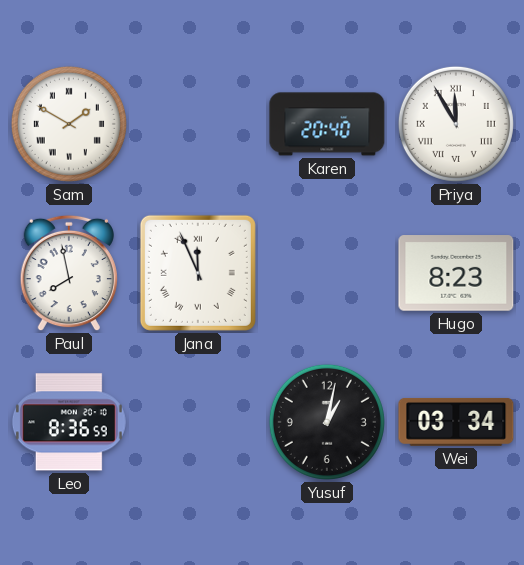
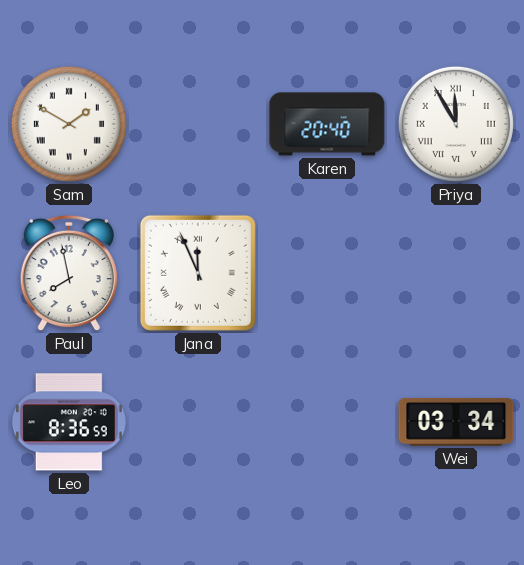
Hugo: 8:23 -> none (456, 273)
Yusuf: 1:02 -> none (327, 422)
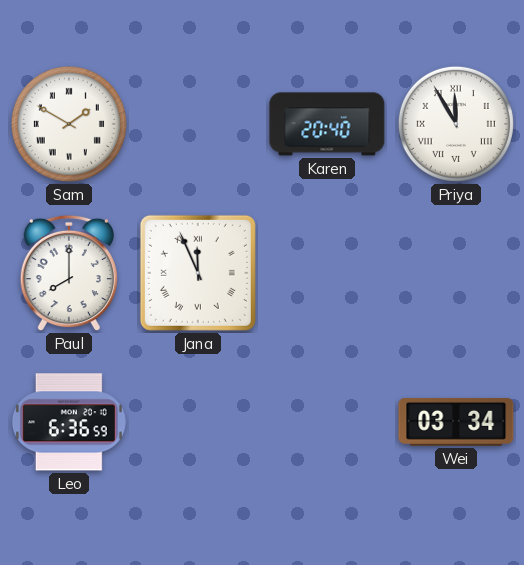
Paul: 7:58 -> 8:00 (69, 273)
Leo: 8:36 -> 6:36 (69, 422)
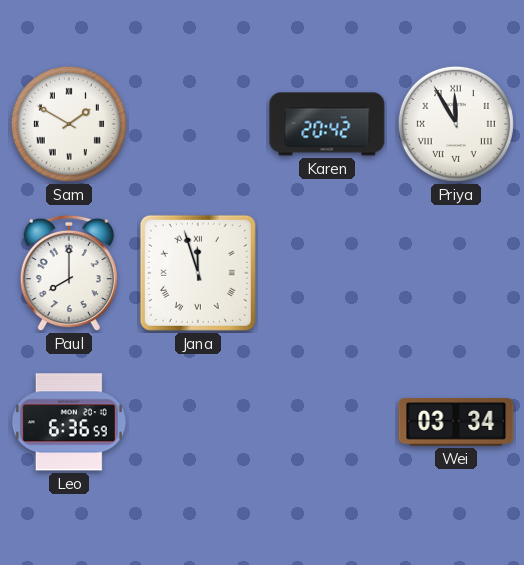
Karen: 20:40 -> 20:42 (327, 124)
Jana: 11:56 -> 11:57 (198, 273)
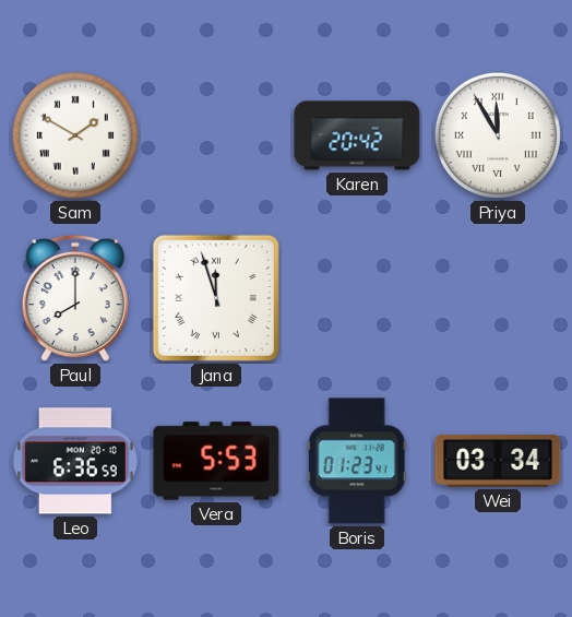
Vera: none -> 5:53 (216, 461)
Boris: none -> 01:23 (357, 461)
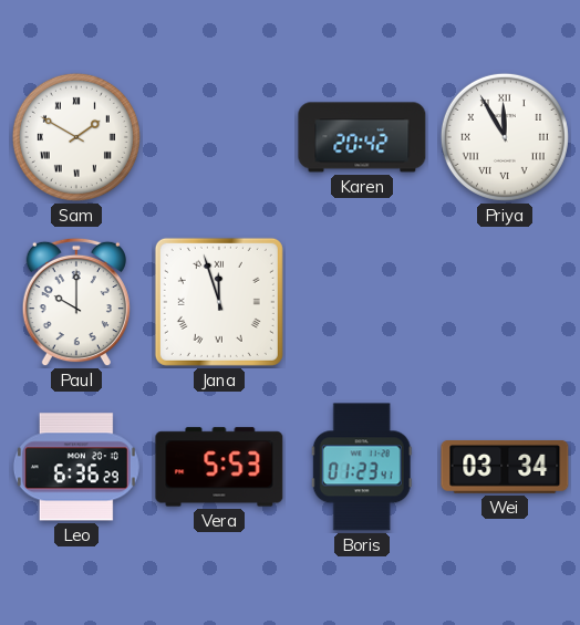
Paul: 8:00 -> 10:00 (76, 302)
Leo: 6:36:59 -> 6:36:29 (76, 467)
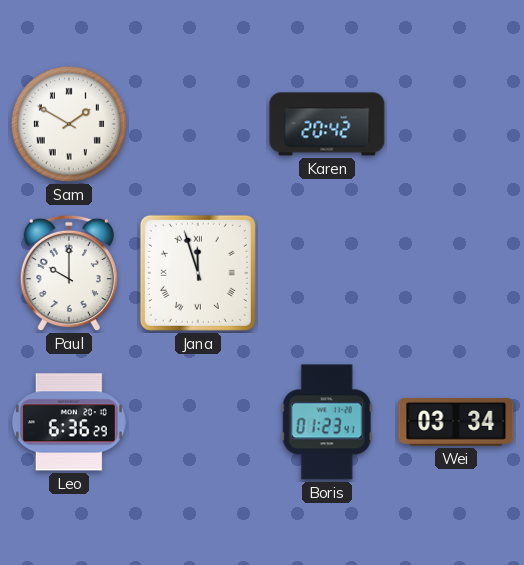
Priya: 11:55 -> none (505, 137)
Vera: 5:53 -> none (219, 467)
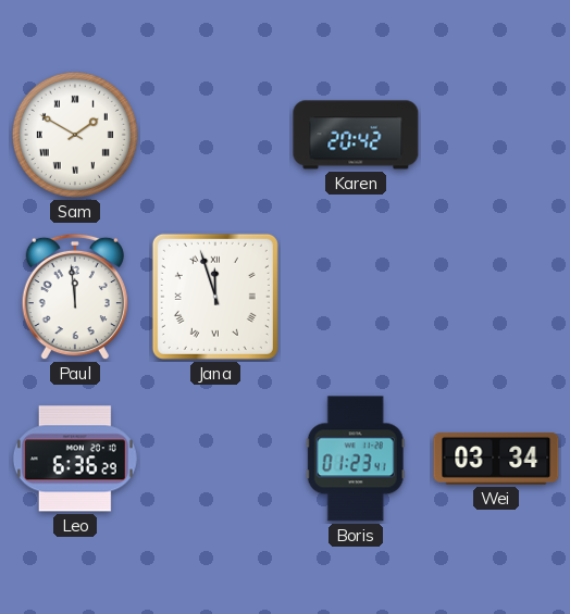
Paul: 10:00 -> 11:59 (75, 297)
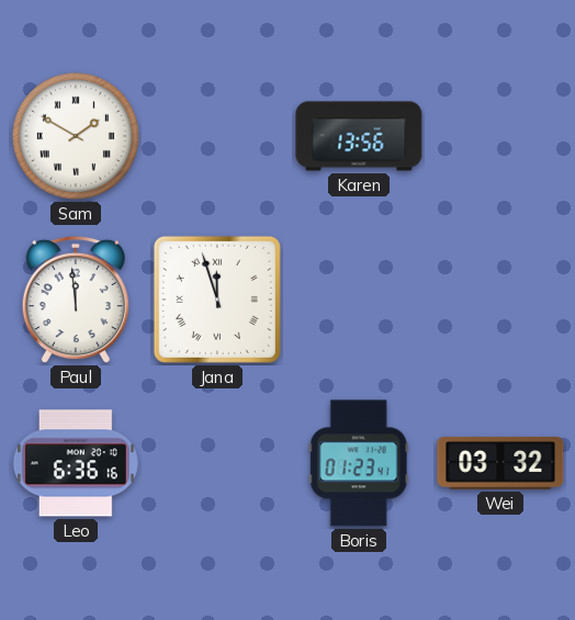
Karen: 20:42 -> 13:56 (359, 136)
Leo: 6:36:29 -> 6:36:16 (76, 463)
Wei: 03:34 -> 03:32 (500, 463)
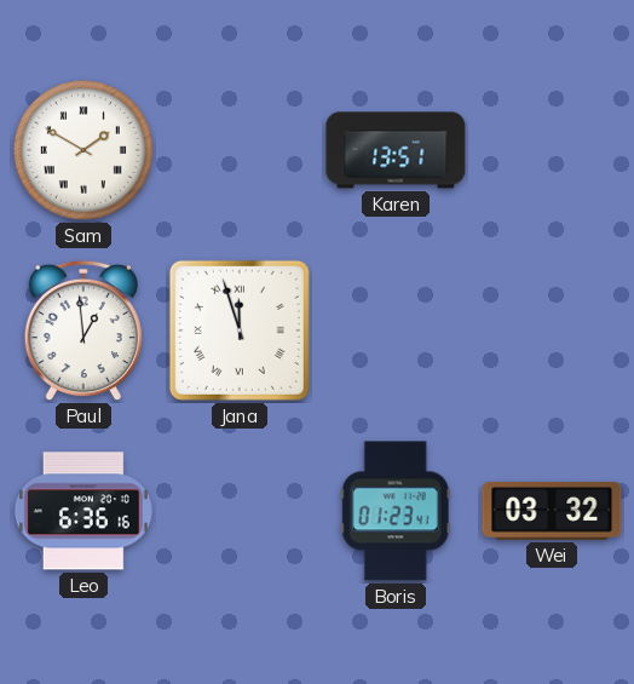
Karen: 13:56 -> 13:51 (396, 150)
Paul: 11:59 -> 12:59 (83, 330)
